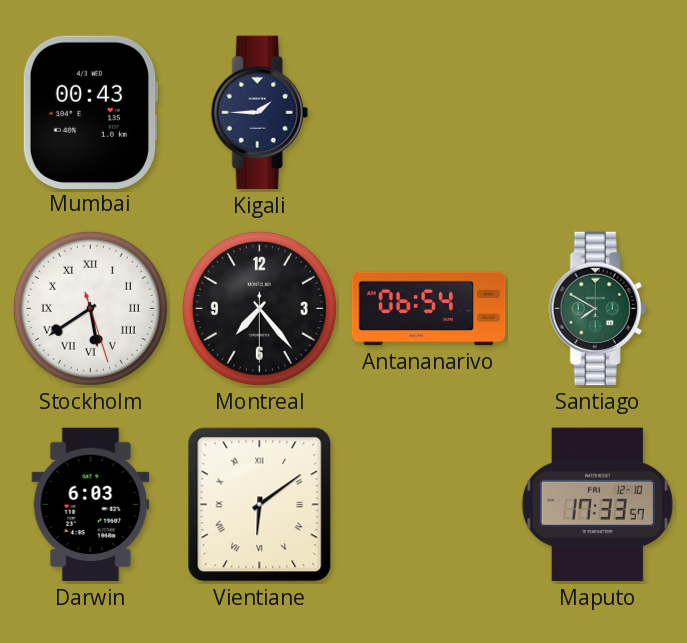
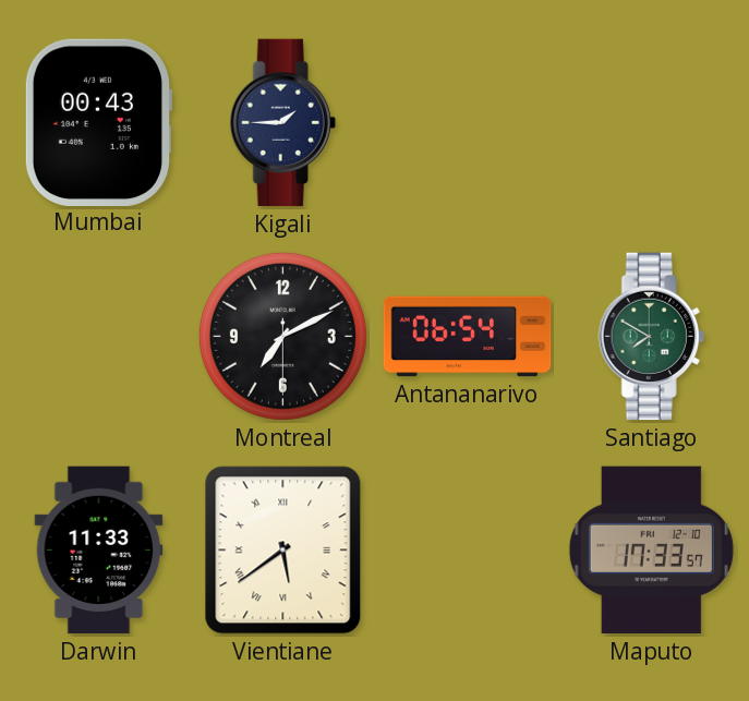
Stockholm: 5:39 -> none (90, 308)
Montreal: 7:23 -> 7:10 (282, 336)
Darwin: 6:03 -> 11:33 (99, 551)
Vientiane: 6:09 -> 5:39 (283, 551)
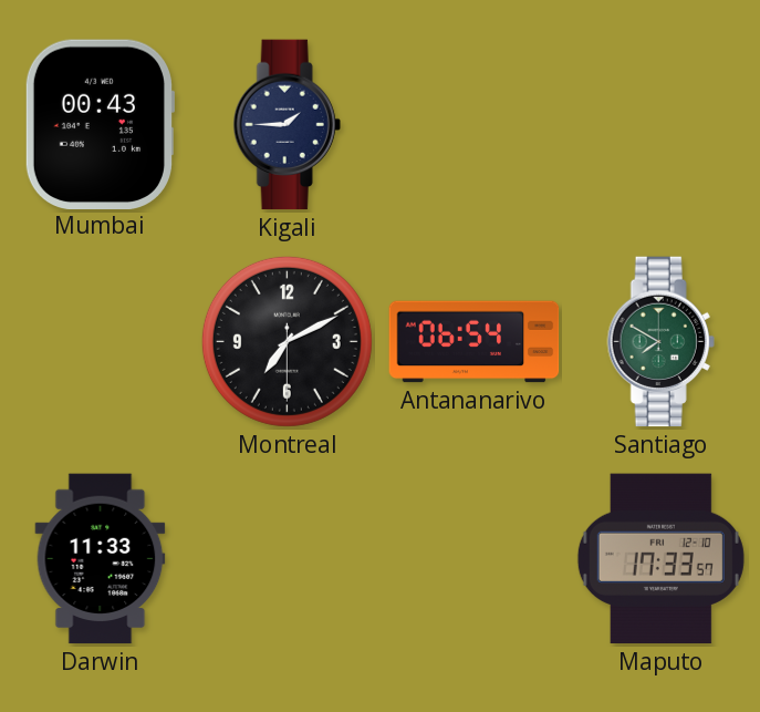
Vientiane: 5:39 -> none (283, 551)
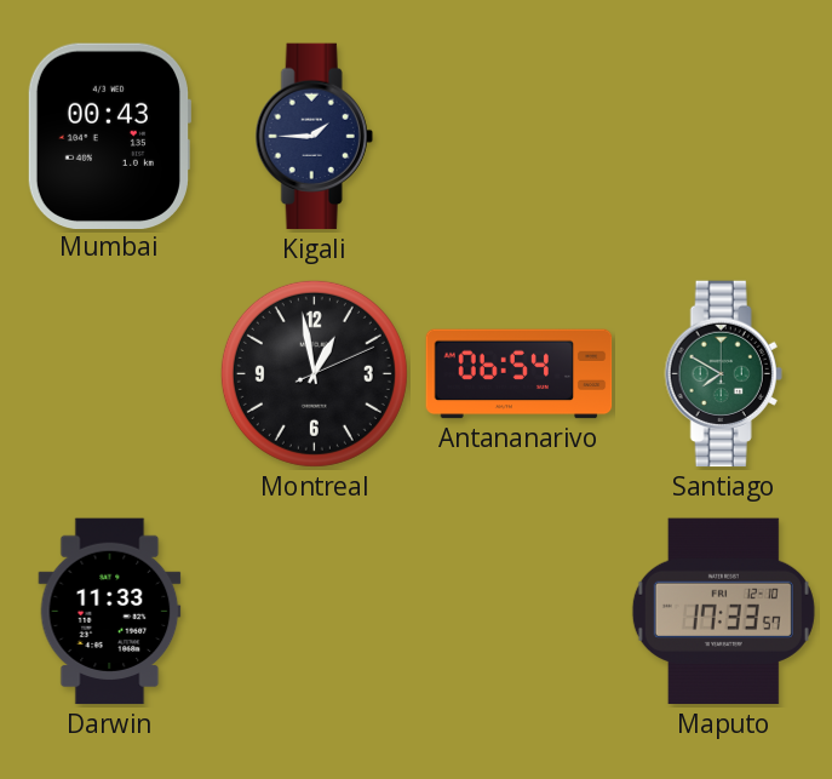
Montreal: 7:10 -> 12:58 (314, 373)
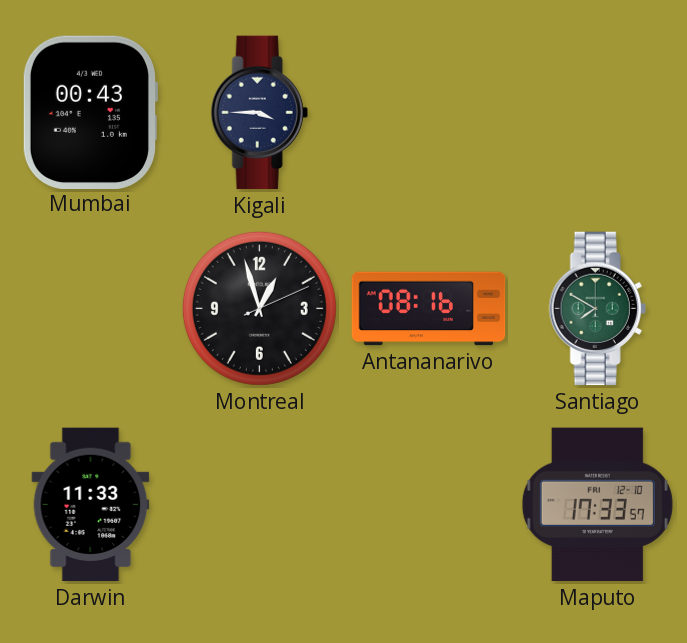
Kigali: 1:45 -> 3:45 (259, 113)
Montreal: 12:58 -> 12:57 (259, 308)
Antananarivo: 06:54 -> 08:16 (429, 309)
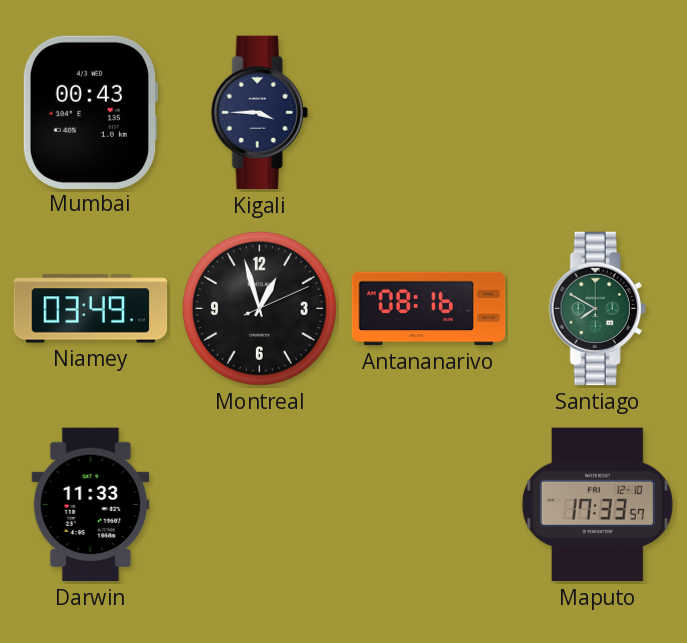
Niamey: none -> 03:49 (91, 309)
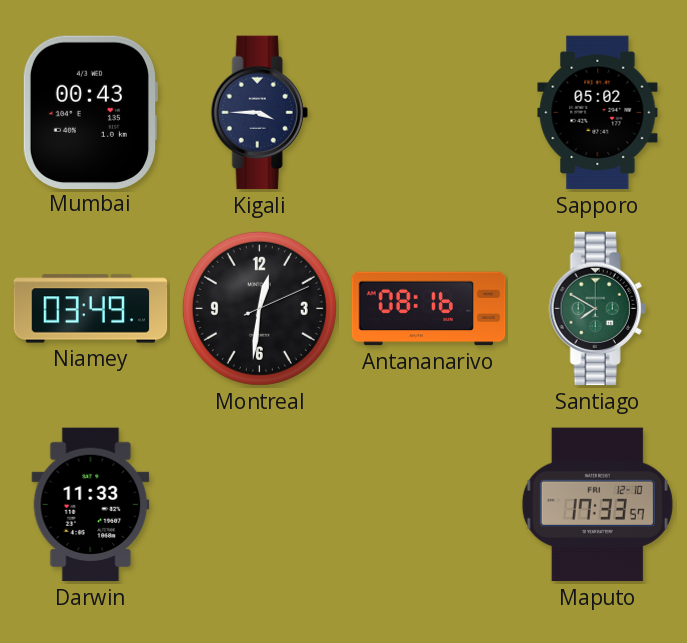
Sapporo: none -> 05:02 (598, 113)
Montreal: 12:57 -> 12:31 (259, 308)
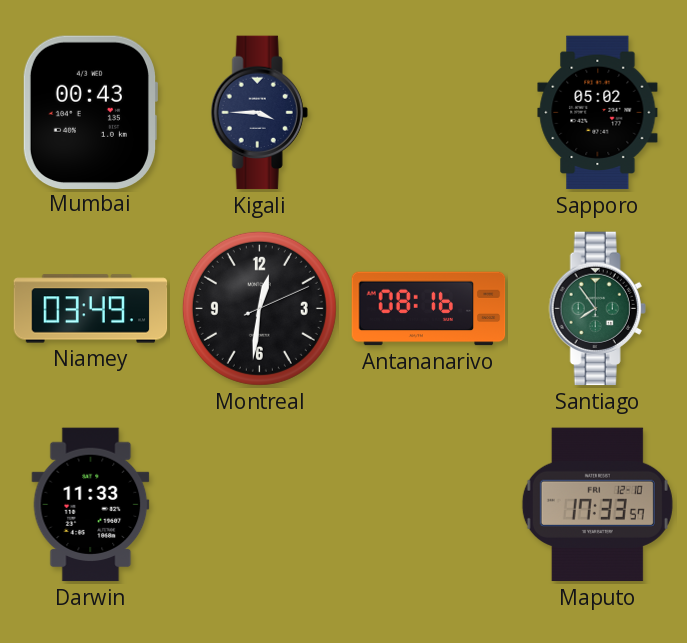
Santiago: 7:50 -> 7:54 (597, 309)
